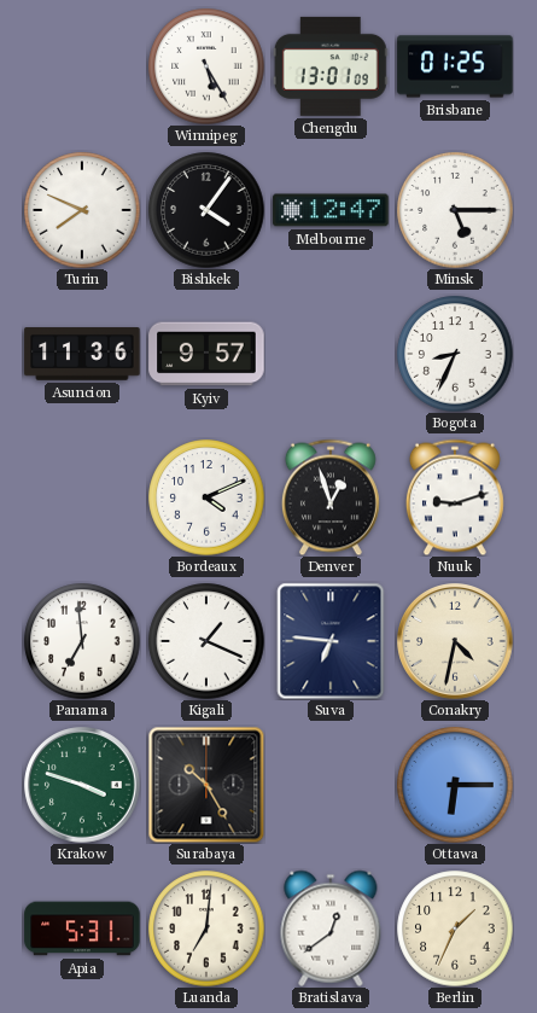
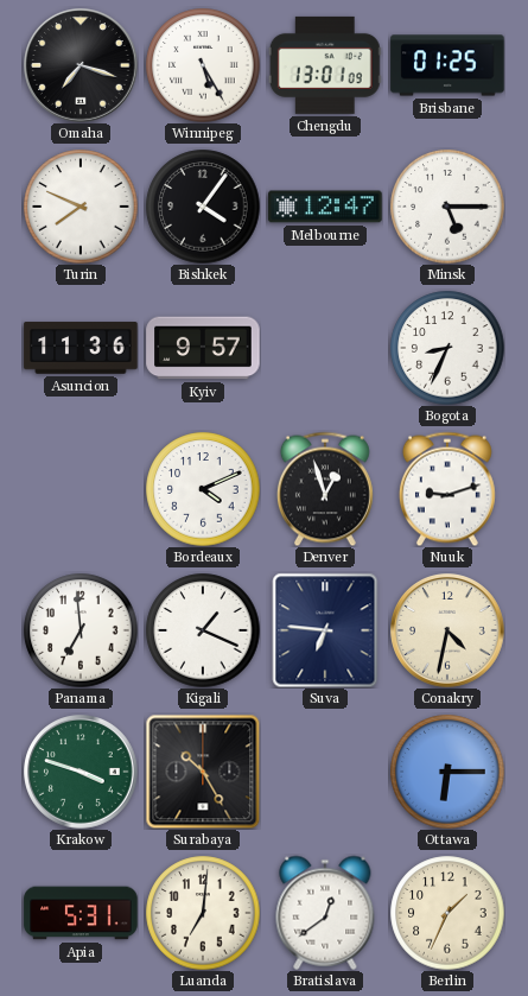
Omaha: none -> 7:18 (81, 65)
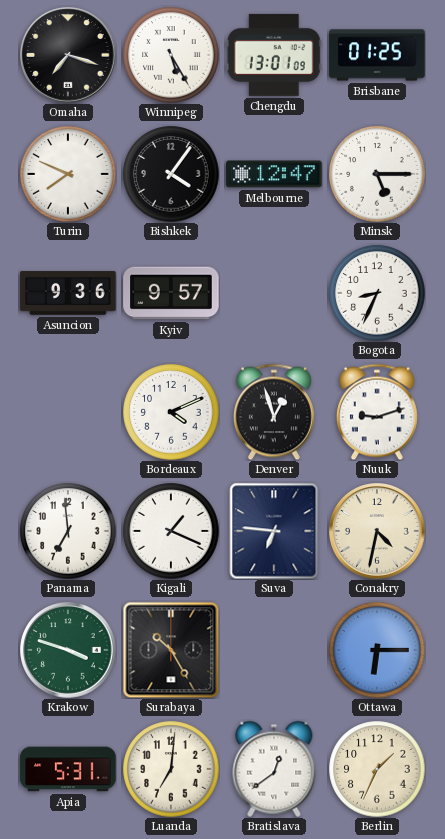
Asuncion: 11:36 -> 9:36 (68, 293)
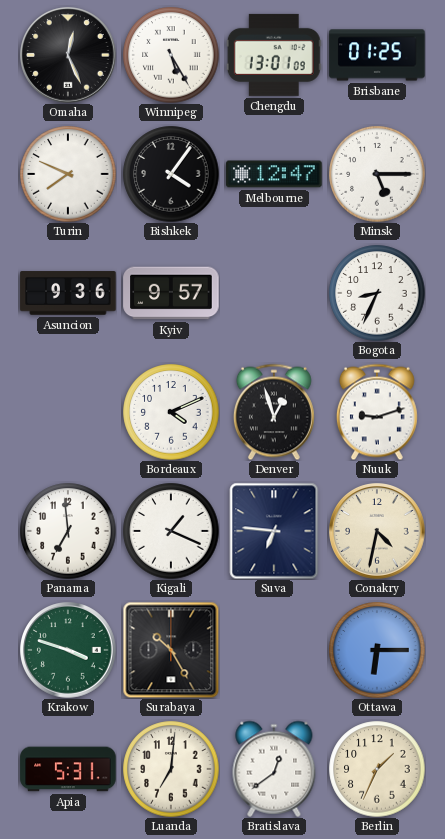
Omaha: 7:18 -> 12:26 (68, 55)
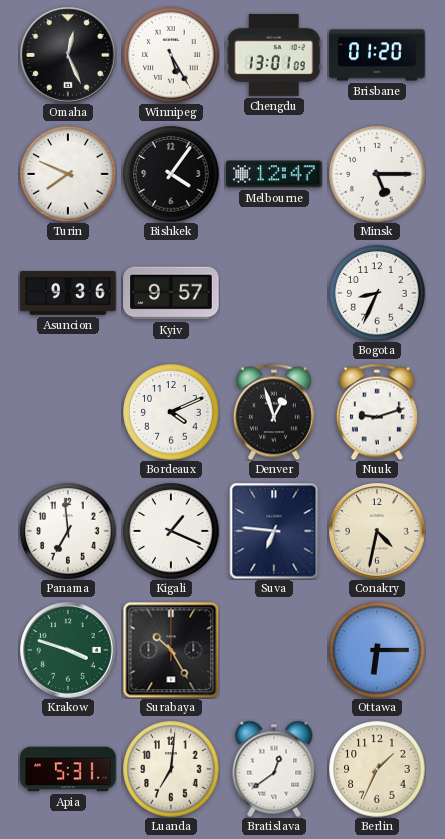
Brisbane: 01:25 -> 01:20 (377, 55)
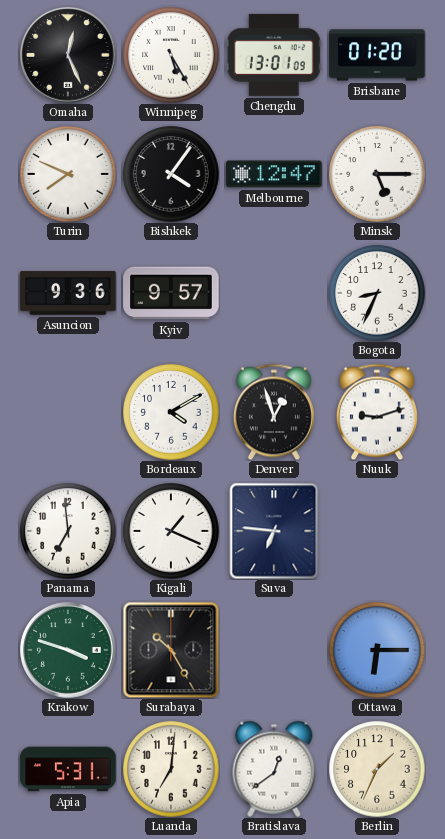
Bordeaux: 4:11 -> 4:10 (171, 412)
Conakry: 4:32 -> none (377, 531)
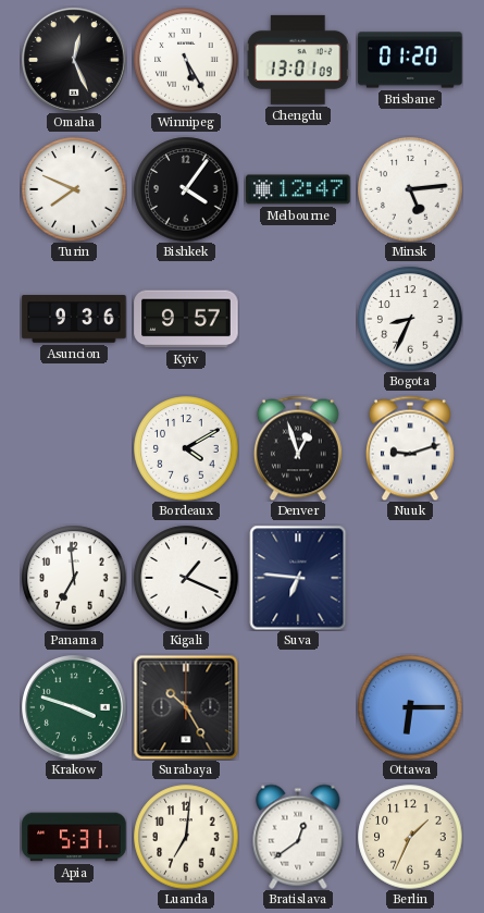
Minsk: 5:15 -> 5:14 (410, 189)
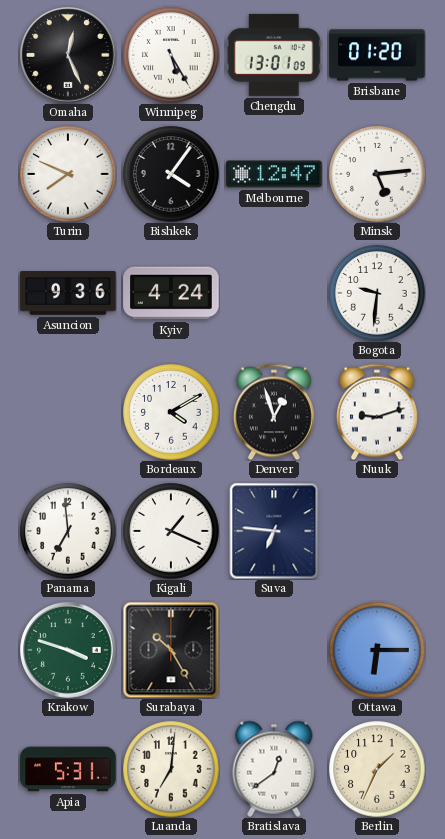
Kyiv: 9:57 -> 4:24 (171, 293)
Bogota: 8:34 -> 9:31 (377, 293)
